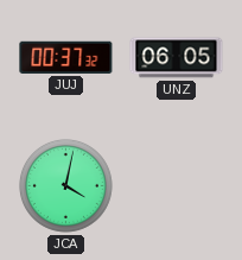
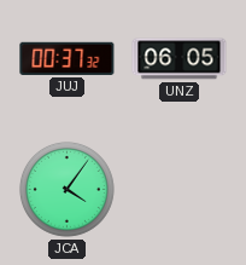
JCA: 4:02 -> 4:06 (66, 189)
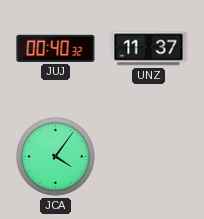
JUJ: 00:37 -> 00:40 (56, 48)
UNZ: 06:05 -> 11:37 (149, 49)
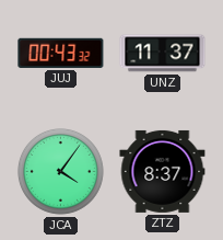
JUJ: 00:40 -> 00:43 (61, 53)
ZTZ: none -> 8:37 (163, 171)
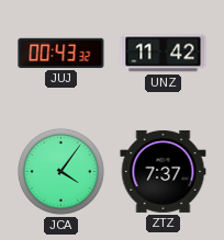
UNZ: 11:37 -> 11:42 (164, 54)
ZTZ: 8:37 -> 7:37 (164, 171)
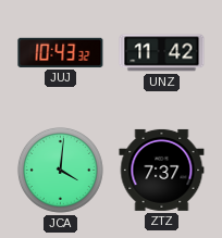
JUJ: 00:43 -> 10:43 (61, 52)
JCA: 4:06 -> 4:01 (60, 170)
